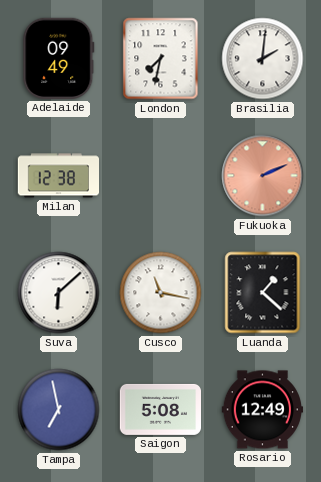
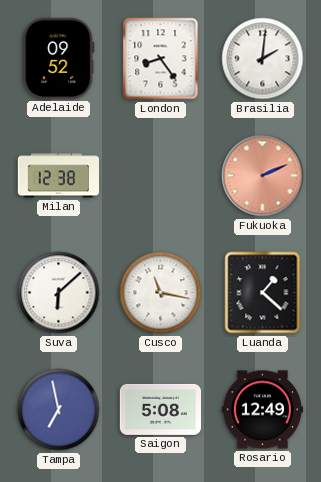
Adelaide: 09:49 -> 09:52 (59, 58)
London: 7:32 -> 8:24 (161, 59)
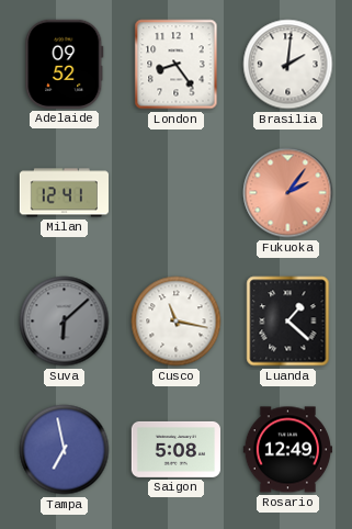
Milan: 12:38 -> 12:41 (64, 193)
Fukuoka: 2:11 -> 2:06 (288, 193)
Suva dial: white -> grey (65, 322)
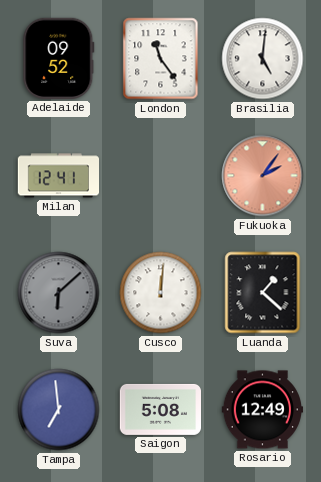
London: 8:24 -> 11:24 (161, 59)
Brasilia: 2:01 -> 5:01 (263, 59)
Cusco: 11:17 -> 12:01 (161, 293)
Tampa: 6:58 -> 6:59 (59, 410)
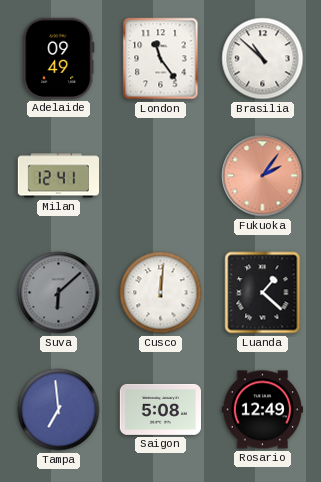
Adelaide: 09:52 -> 09:49 (59, 58)
Brasilia: 5:01 -> 10:52 (263, 59)
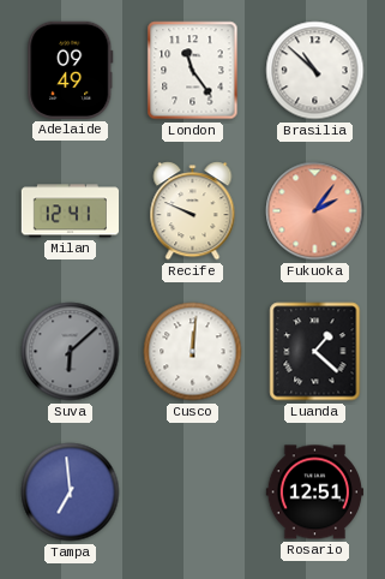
Recife: none -> 9:49 (193, 211)
Saigon: 5:08 -> none (160, 409)
Rosario: 12:49 -> 12:51 (314, 493)
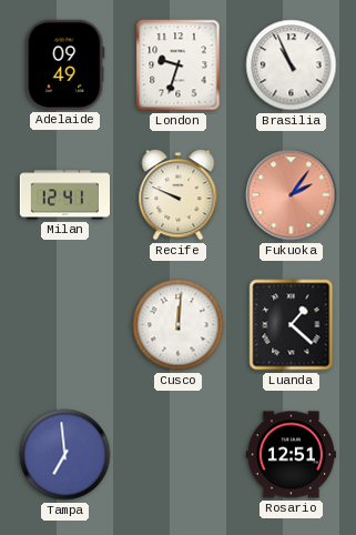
London: 11:24 -> 9:33 (179, 65)
Brasilia: 10:52 -> 10:56 (292, 65)
Suva: 6:08 -> none (71, 352)
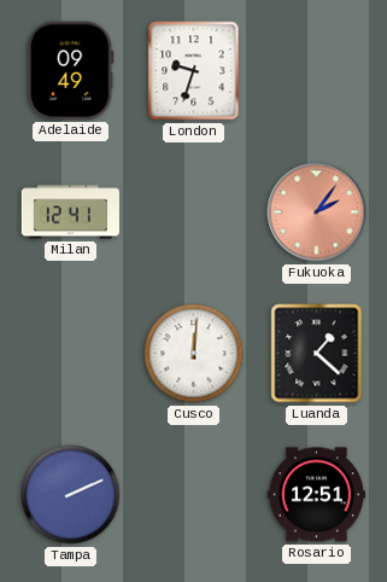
Brasilia: 10:56 -> none (292, 65)
Recife: 9:49 -> none (179, 195)
Tampa: 6:59 -> 2:11 (71, 495)
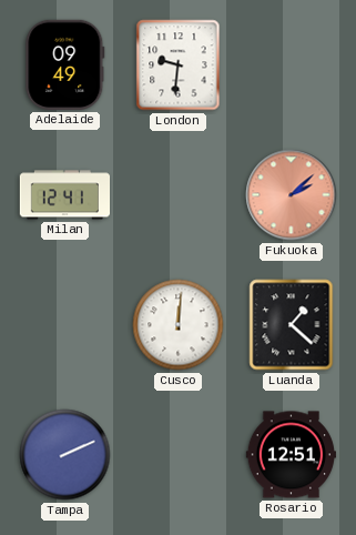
London: 9:33 -> 9:31 (179, 65)
Fukuoka: 2:06 -> 2:08 (292, 195)
